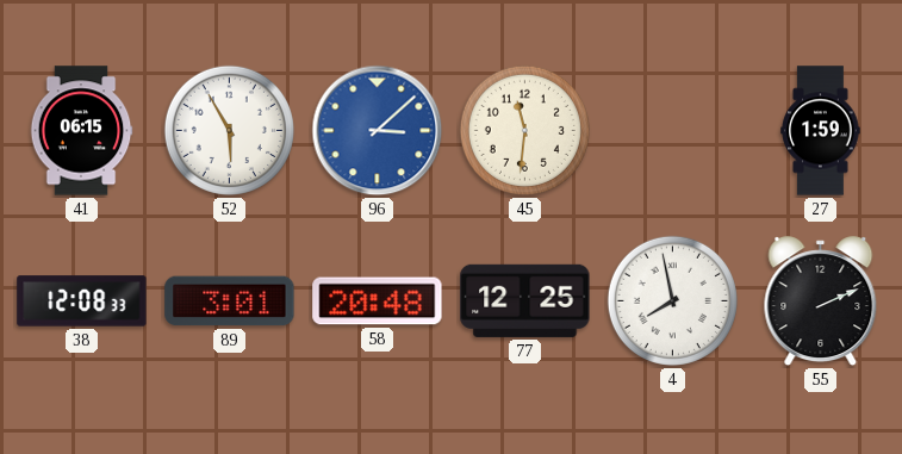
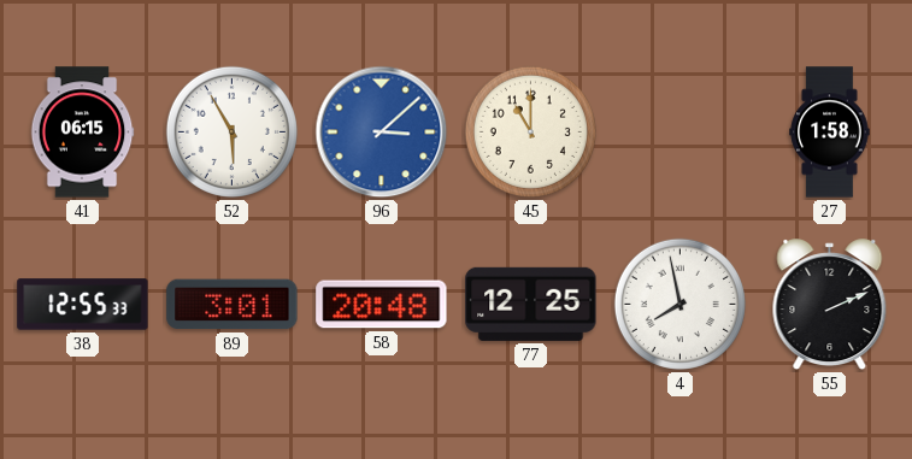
45: 11:31 -> 11:00 (530, 131)
27: 1:59 -> 1:58 (830, 133)
38: 12:08 -> 12:55 (83, 305)
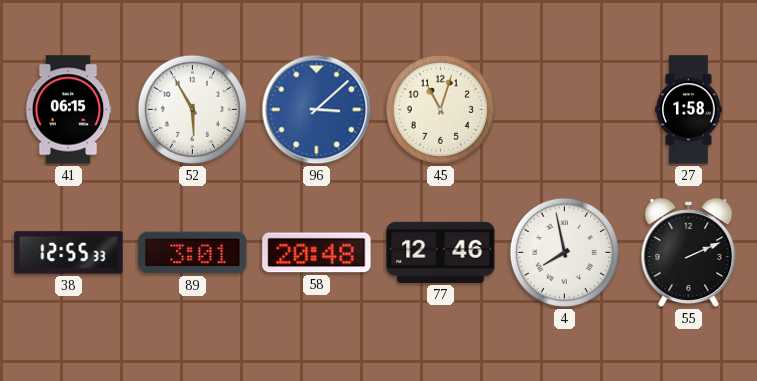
45: 11:00 -> 11:03 (440, 109)
77: 12:25 -> 12:46 (441, 252)
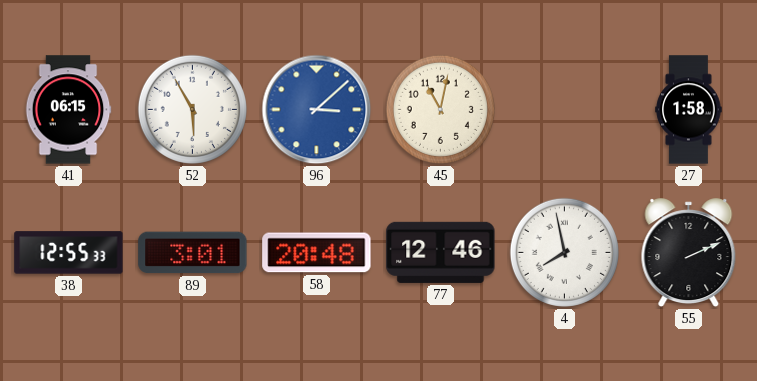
45: 11:03 -> 11:02 (440, 109)
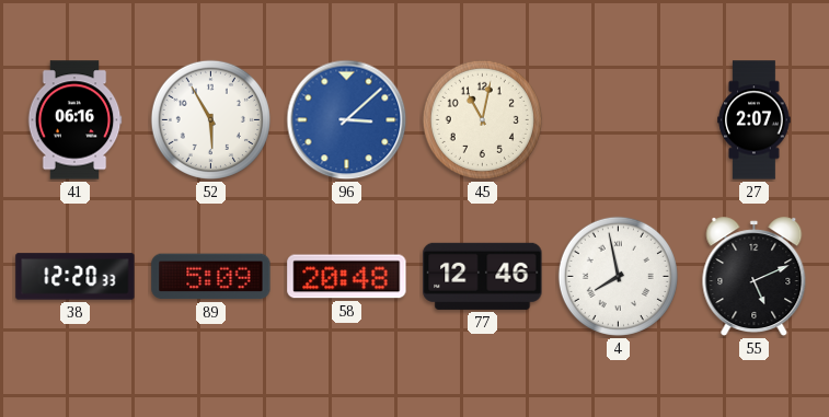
41: 06:15 -> 06:16 (74, 120)
27: 1:58 -> 2:07 (755, 120)
38: 12:55 -> 12:20 (76, 277)
89: 3:01 -> 5:09 (211, 277)
55: 2:11 -> 5:11 (755, 277)
